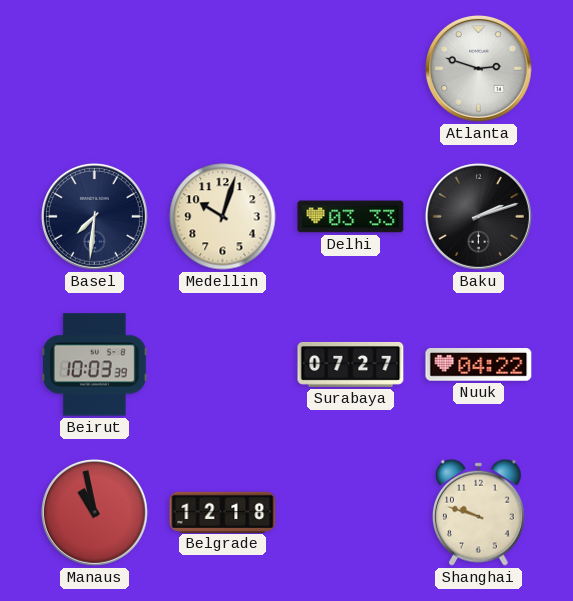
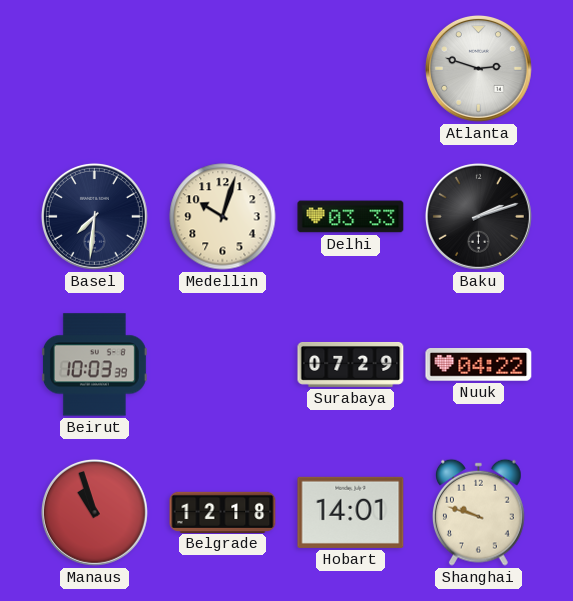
Surabaya: 07:27 -> 07:29 (351, 364)
Manaus: 10:58 -> 10:57 (94, 512)
Hobart: none -> 14:01 (351, 512)
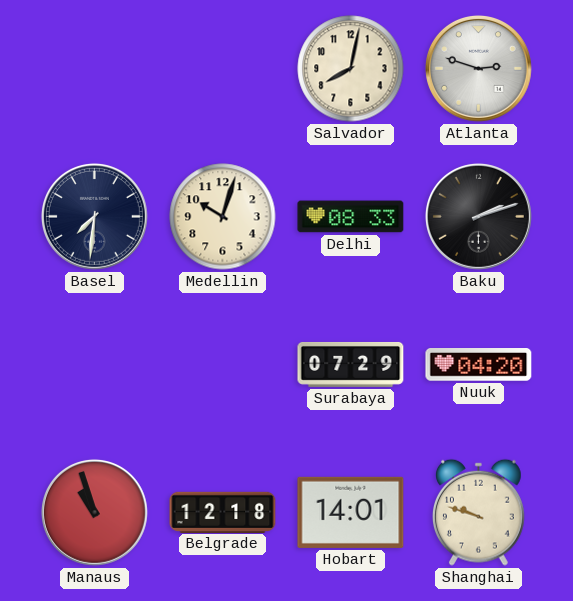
Salvador: none -> 8:02 (351, 69)
Delhi: 03:33 -> 08:33 (351, 217)
Beirut: 10:03 -> none (94, 365)
Nuuk: 04:22 -> 04:20 (479, 365)
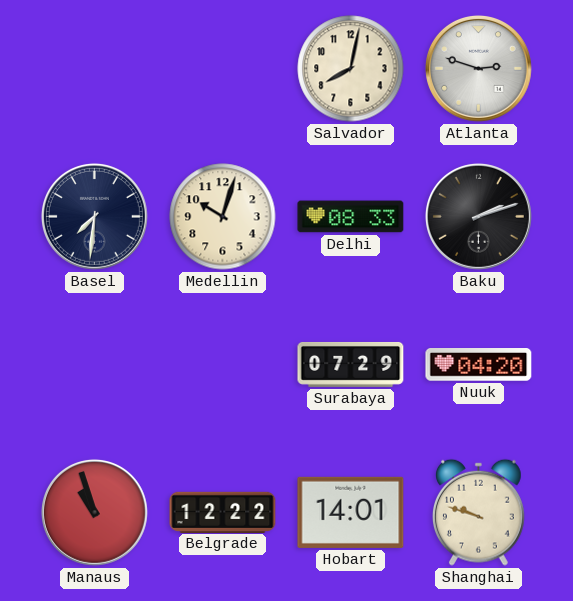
Belgrade: 12:18 -> 12:22 (223, 512)
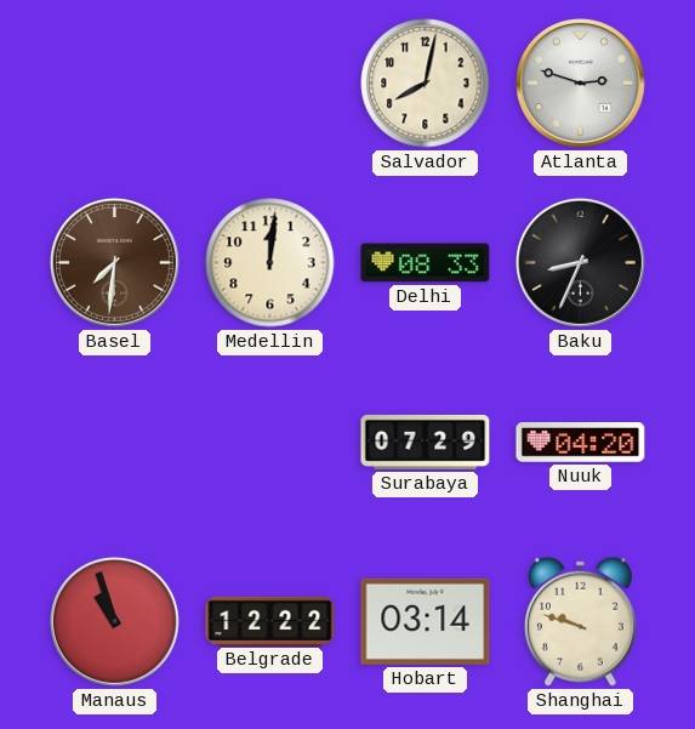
Basel dial: navy -> brown (114, 262)
Medellin: 10:03 -> 12:01 (270, 263)
Baku: 2:12 -> 8:34 (580, 262)
Hobart: 14:01 -> 03:14 (426, 621)
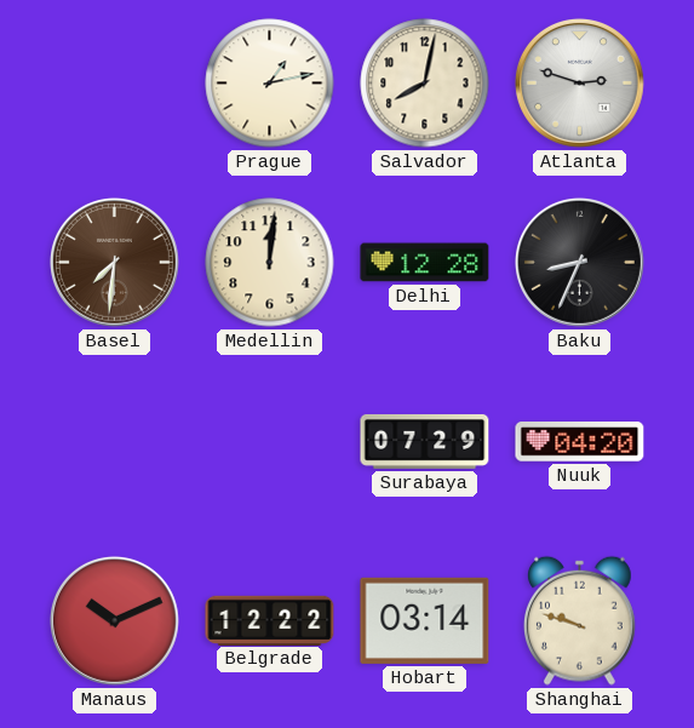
Prague: none -> 1:13 (270, 84)
Delhi: 08:33 -> 12:28 (425, 263)
Manaus: 10:57 -> 10:11 (114, 620)
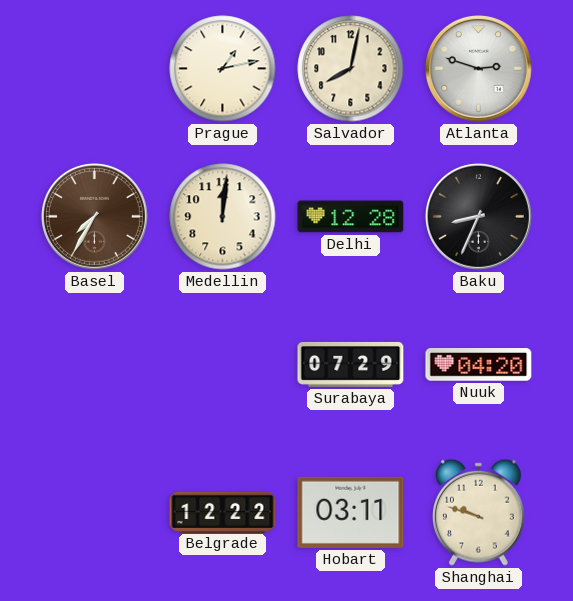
Basel: 7:31 -> 7:35 (94, 216)
Manaus: 10:11 -> none (114, 620)
Hobart: 03:14 -> 03:11 (351, 512)
